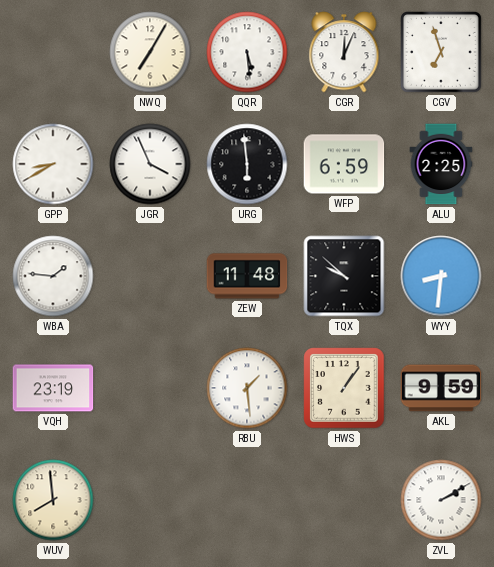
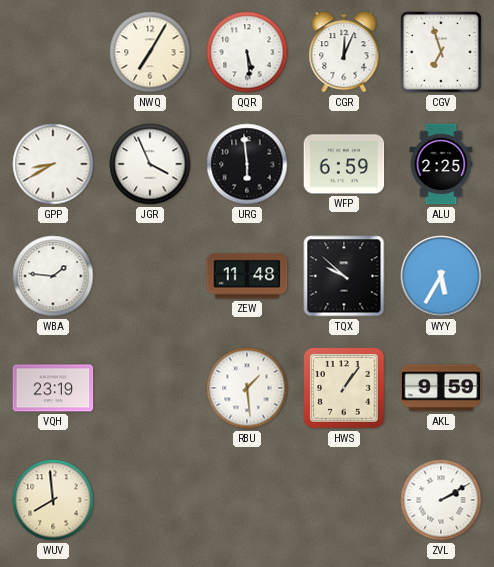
WYY: 8:31 -> 5:35 (441, 276)
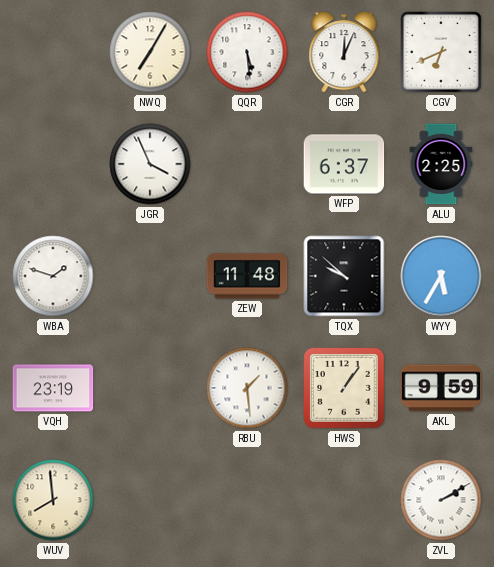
CGV: 6:57 -> 6:41 (441, 52)
GPP: 8:40 -> none (53, 164)
URG: 5:59 -> none (247, 164)
WFP: 6:59 -> 6:37 (344, 164)
WBA: 1:46 -> 1:48 (53, 276)
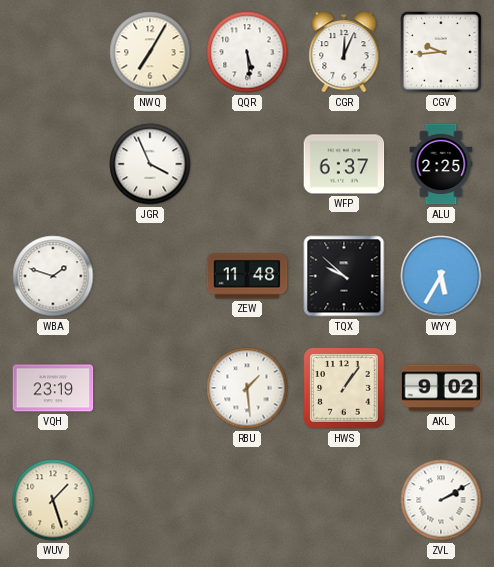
CGV: 6:41 -> 9:44 (441, 52)
AKL: 9:59 -> 9:02 (441, 388)
WUV: 7:59 -> 1:27 (53, 500)
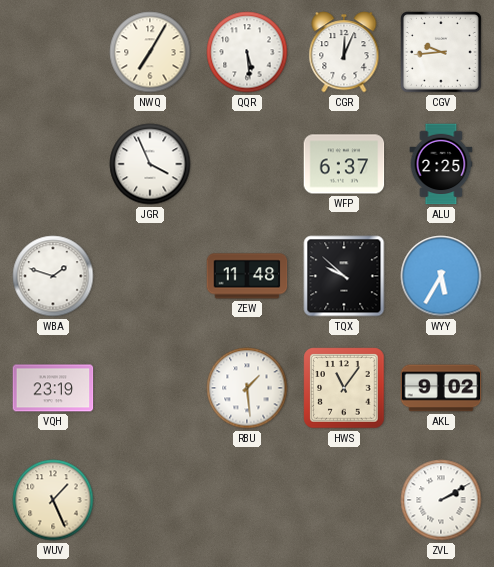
HWS: 1:06 -> 11:06 (344, 388)
WUV: 1:27 -> 1:26 (53, 500)
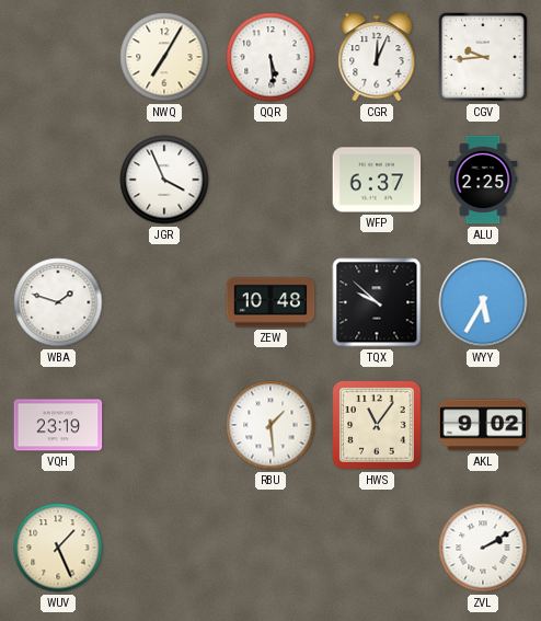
ZEW: 11:48 -> 10:48 (270, 302)
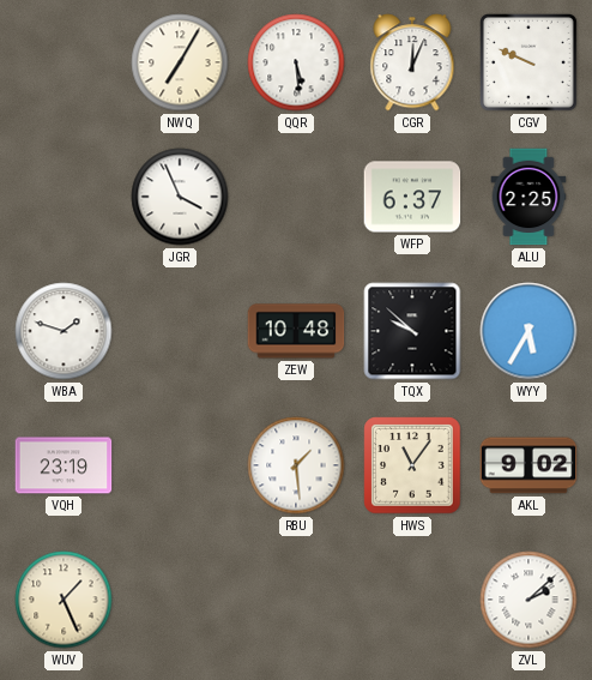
CGV: 9:44 -> 9:49 (528, 62)
ZVL: 2:10 -> 2:08 (528, 600)
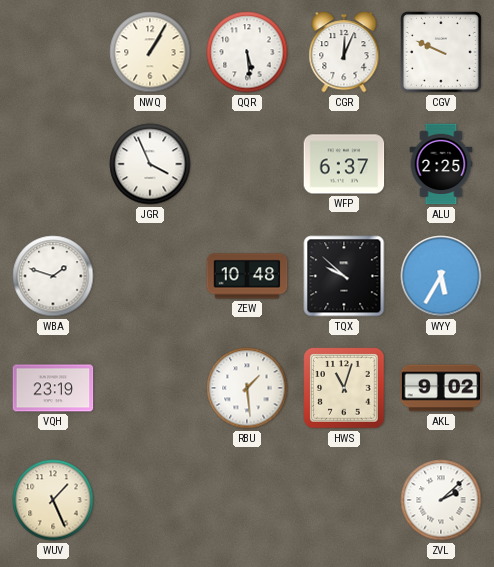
NWQ: 7:05 -> 1:05 (150, 52)
HWS: 11:06 -> 11:03 (344, 388)
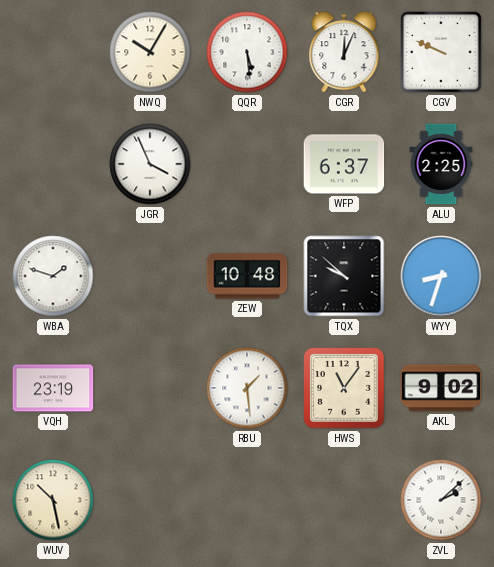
NWQ: 1:05 -> 10:05 (150, 52)
WYY: 5:35 -> 8:33 (441, 276)
HWS: 11:03 -> 11:06 (344, 388)
WUV: 1:26 -> 10:28 (53, 500)
